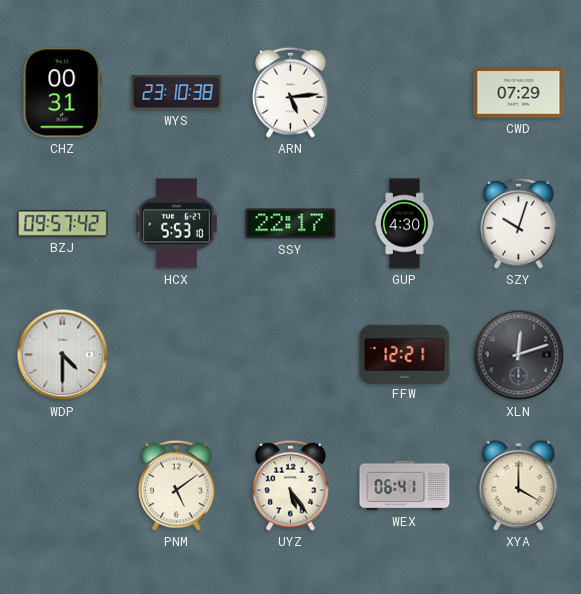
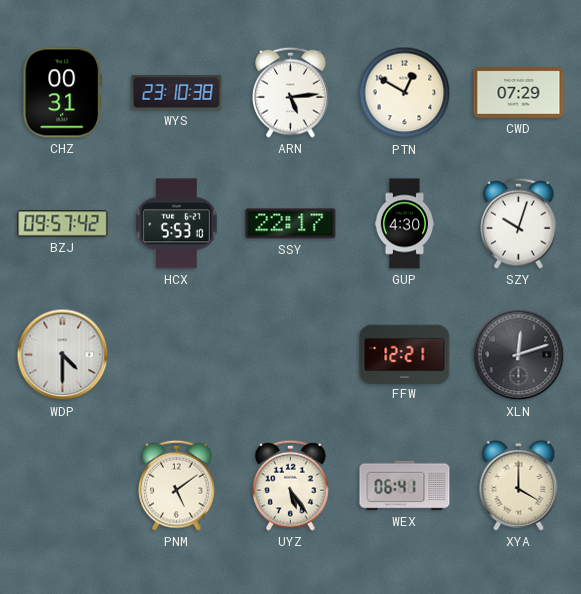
PTN: none -> 12:50 (405, 93)
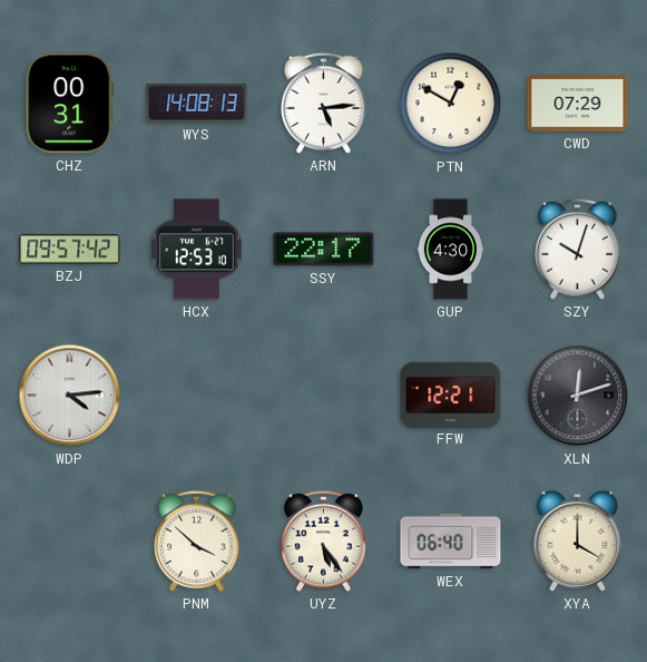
WYS: 23:10 -> 14:08 (197, 104)
HCX: 5:53 -> 12:53 (197, 250)
WDP: 4:30 -> 4:14 (70, 396)
PNM: 5:09 -> 3:52 (197, 541)
WEX: 06:41 -> 06:40 (451, 542)
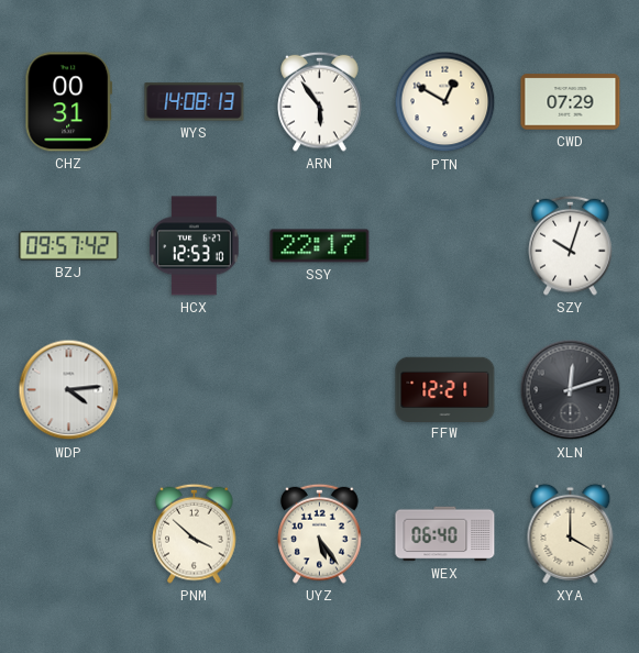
ARN: 5:14 -> 5:54 (320, 101)
GUP: 4:30 -> none (450, 250)
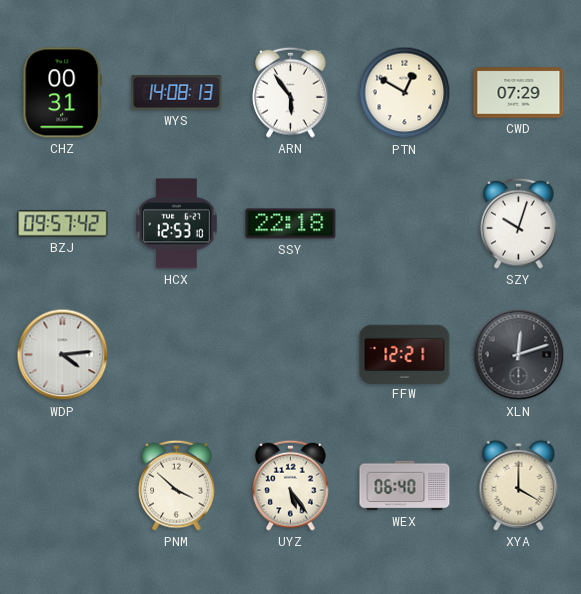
SSY: 22:17 -> 22:18 (291, 224)
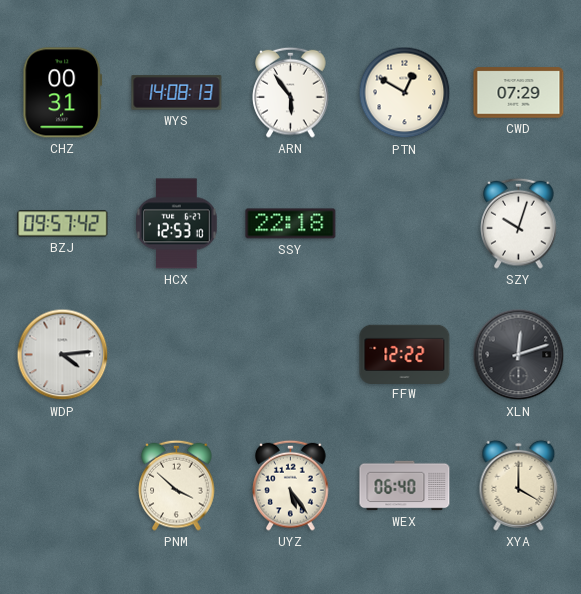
FFW: 12:21 -> 12:22 (405, 354)
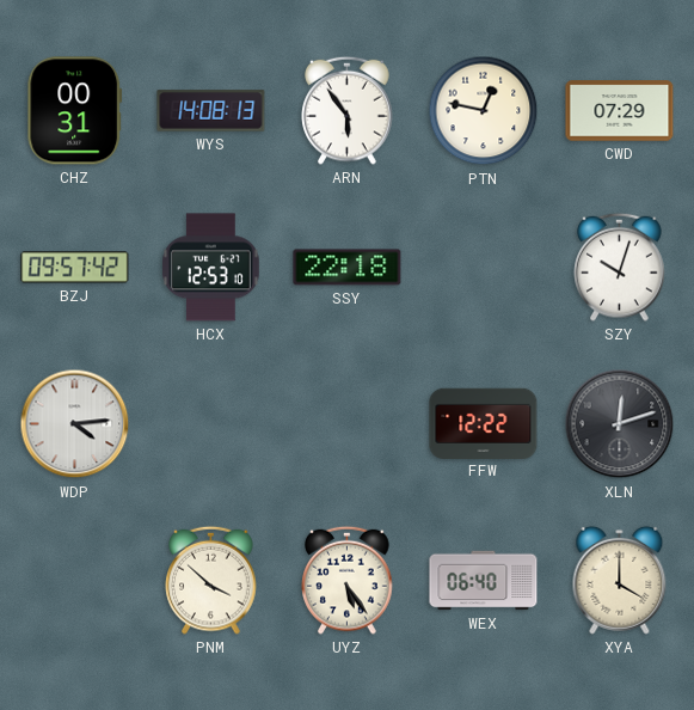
PTN: 12:50 -> 12:47 (484, 111)
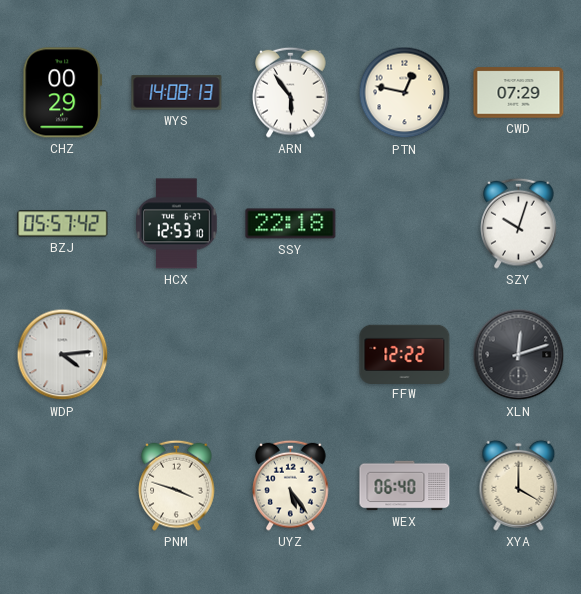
CHZ: 00:31 -> 00:29 (63, 93)
BZJ: 09:57 -> 05:57 (63, 224)
PNM: 3:52 -> 3:48 (177, 485)
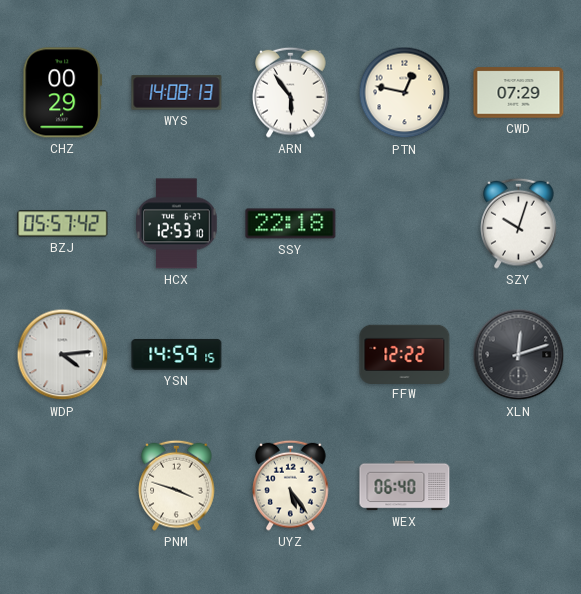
YSN: none -> 14:59 (177, 354)
XYA: 4:00 -> none (519, 485)
